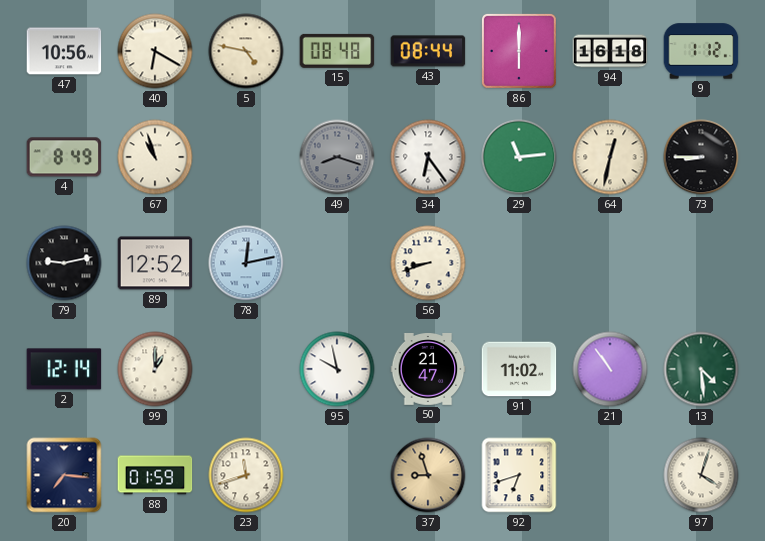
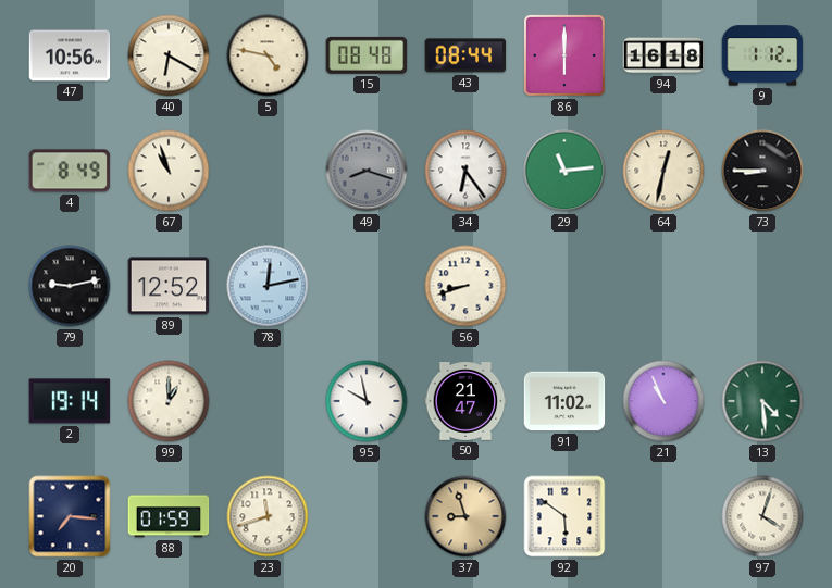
2: 12:14 -> 19:14 (70, 401)
21: 10:54 -> 10:56 (663, 401)
92: 6:42 -> 5:51 (564, 516)
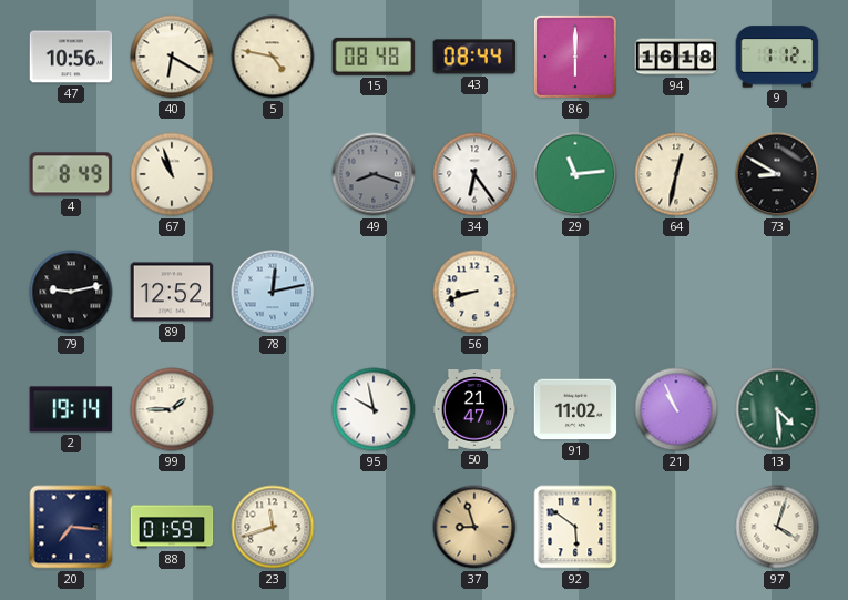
73: 8:45 -> 8:50 (777, 174)
99: 1:00 -> 1:45 (172, 409)
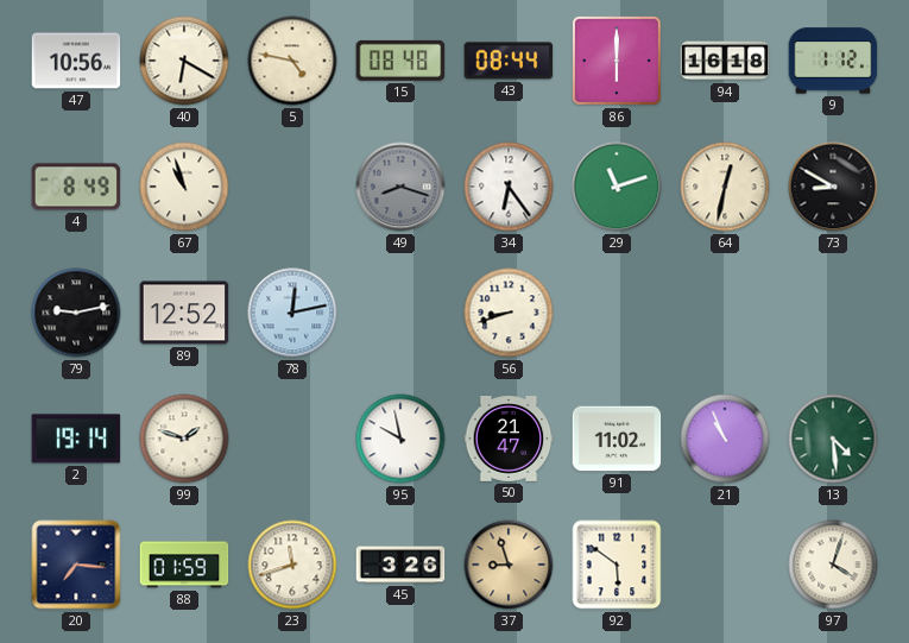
29: 11:14 -> 11:12 (617, 187)
99: 1:45 -> 1:48 (184, 439)
45: none -> 3:26 (400, 565)
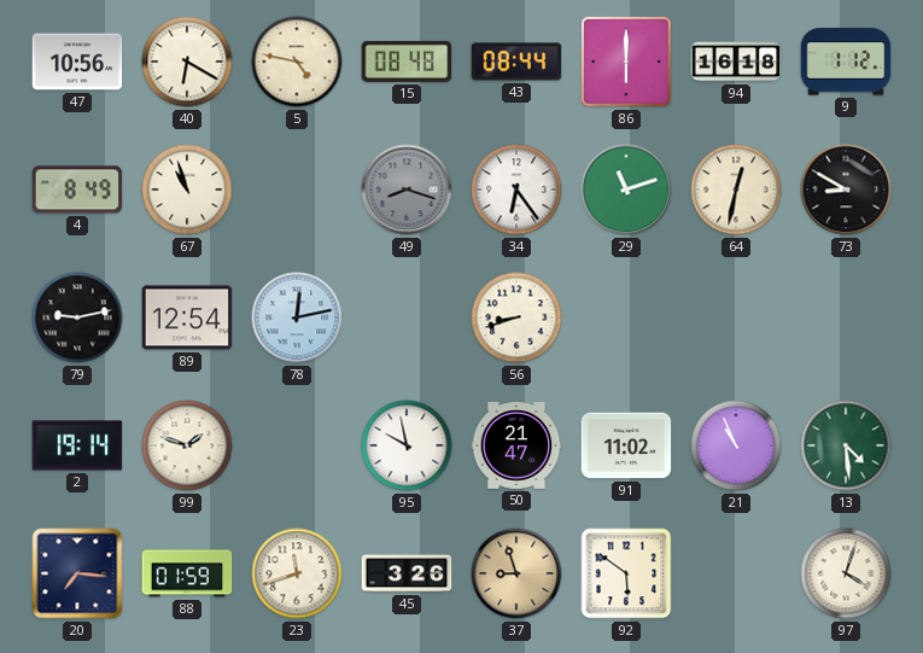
89: 12:52 -> 12:54 (187, 317)
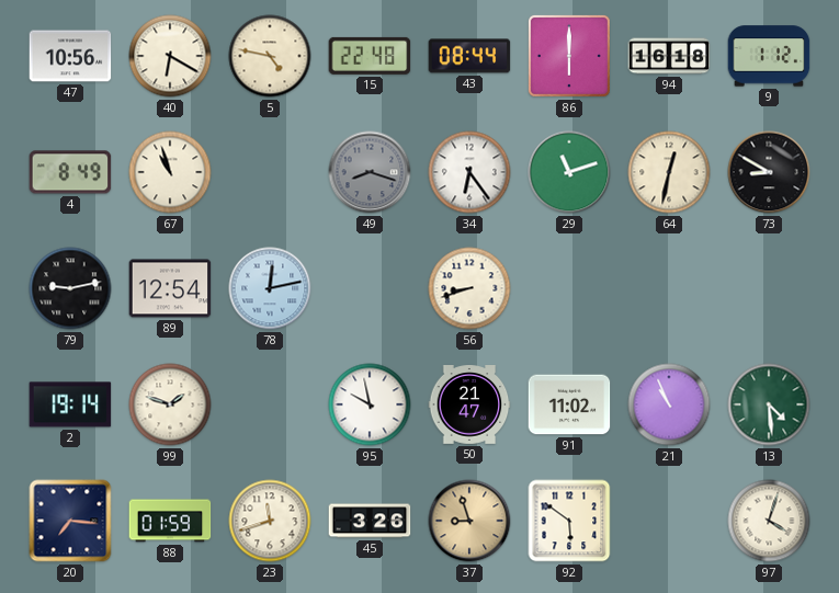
15: 08:48 -> 22:48 (370, 56)
